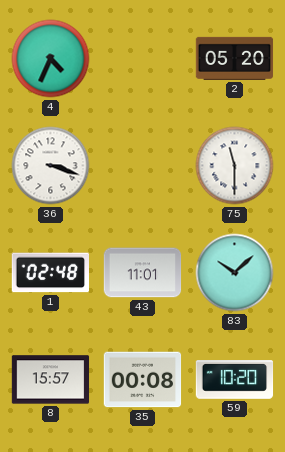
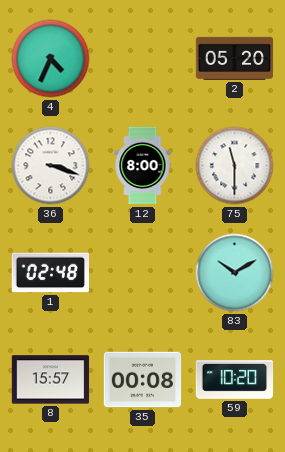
12: none -> 8:00 (143, 166)
43: 11:01 -> none (143, 273)
83: 10:08 -> 10:10 (235, 273)
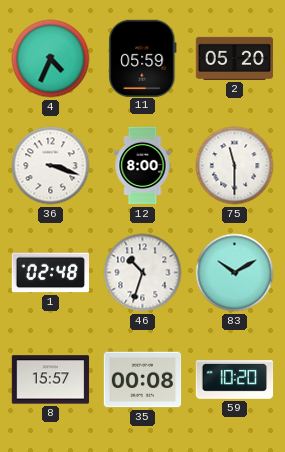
11: none -> 05:59 (143, 58)
46: none -> 10:33 (143, 273)
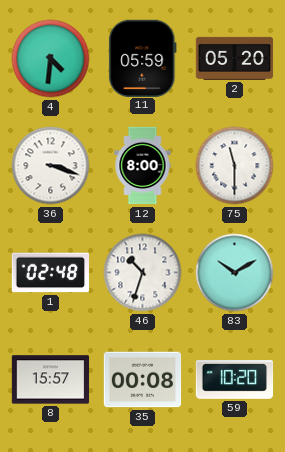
4: 4:34 -> 4:31 (51, 59)
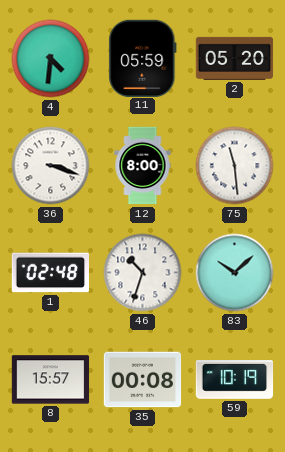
75: 11:30 -> 11:29 (235, 166)
83: 10:10 -> 10:08 (235, 273)
59: 10:20 -> 10:19 (235, 380)
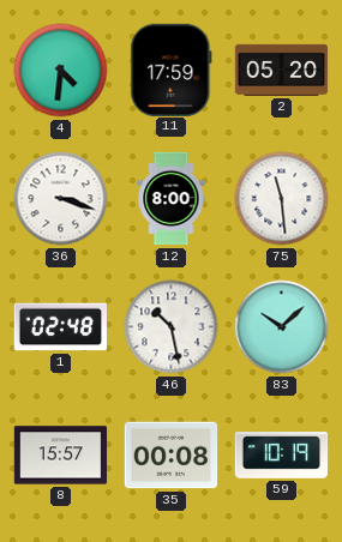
11: 05:59 -> 17:59 (172, 70)
46: 10:33 -> 10:28 (172, 327)
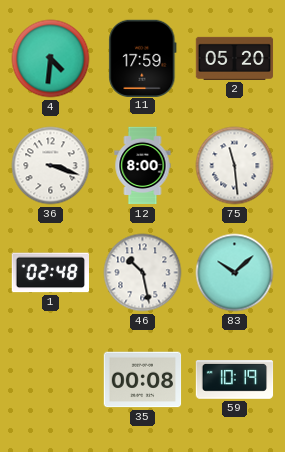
8: 15:57 -> none (61, 456)
